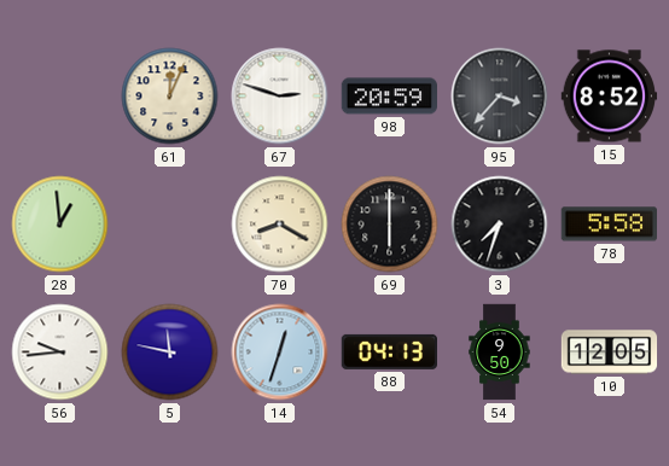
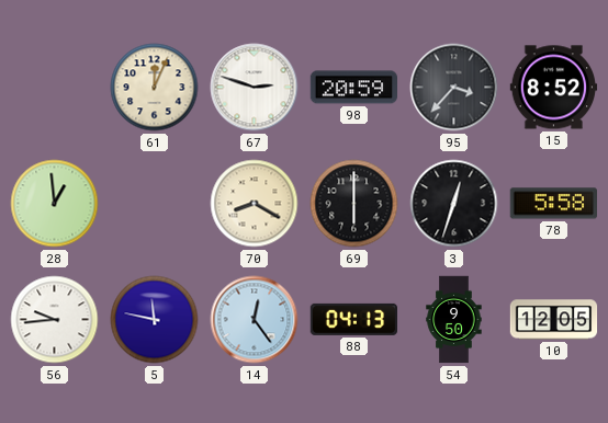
3: 7:33 -> 12:33 (454, 204)
14: 12:33 -> 12:24 (255, 320)
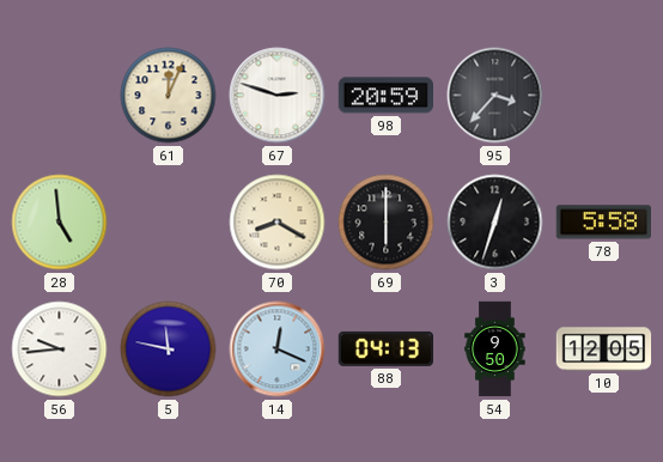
15: 8:52 -> none (554, 88)
28: 12:59 -> 4:59 (60, 223)
14: 12:24 -> 12:19 (278, 349)
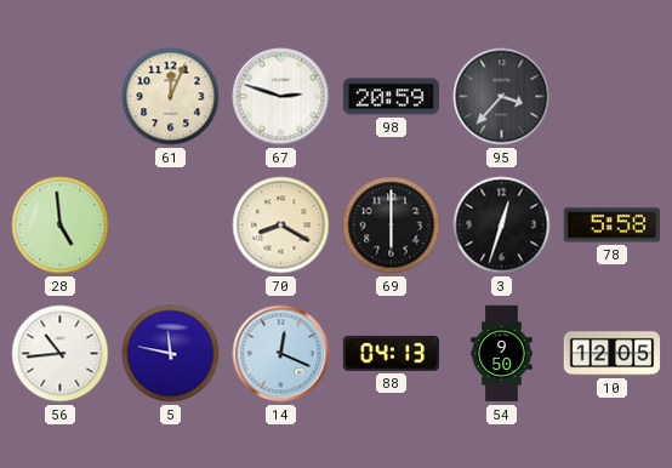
56: 9:44 -> 10:44 (61, 354)
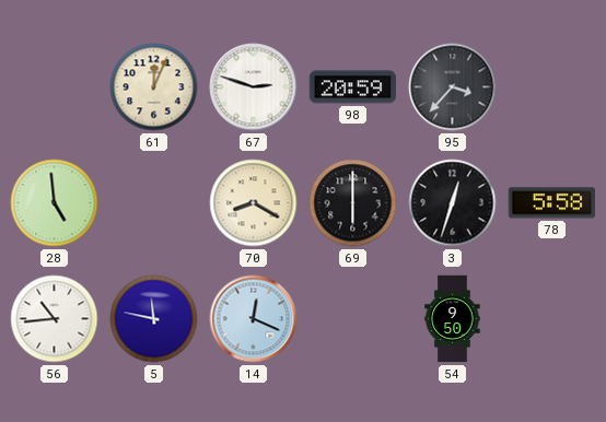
88: 04:13 -> none (391, 353)
10: 12:05 -> none (613, 354)
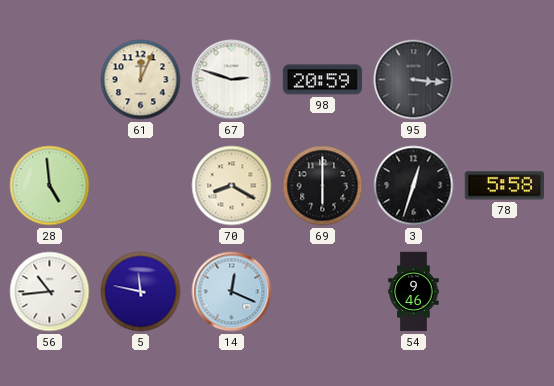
95: 3:37 -> 3:16 (414, 80)
54: 9:50 -> 9:46 (414, 292)
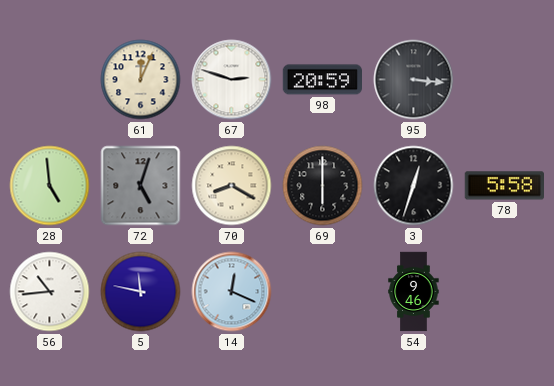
72: none -> 5:03 (141, 186)
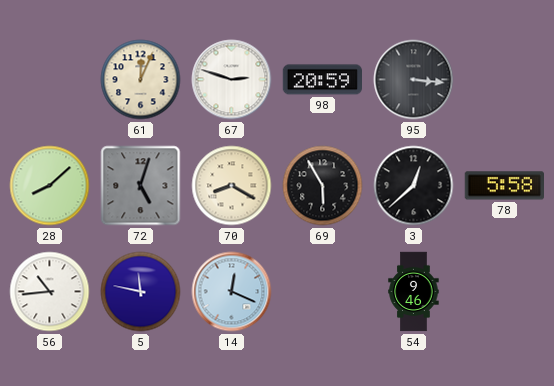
28: 4:59 -> 8:08 (50, 186)
69: 6:00 -> 5:55 (323, 186)
3: 12:33 -> 12:38 (414, 186)
